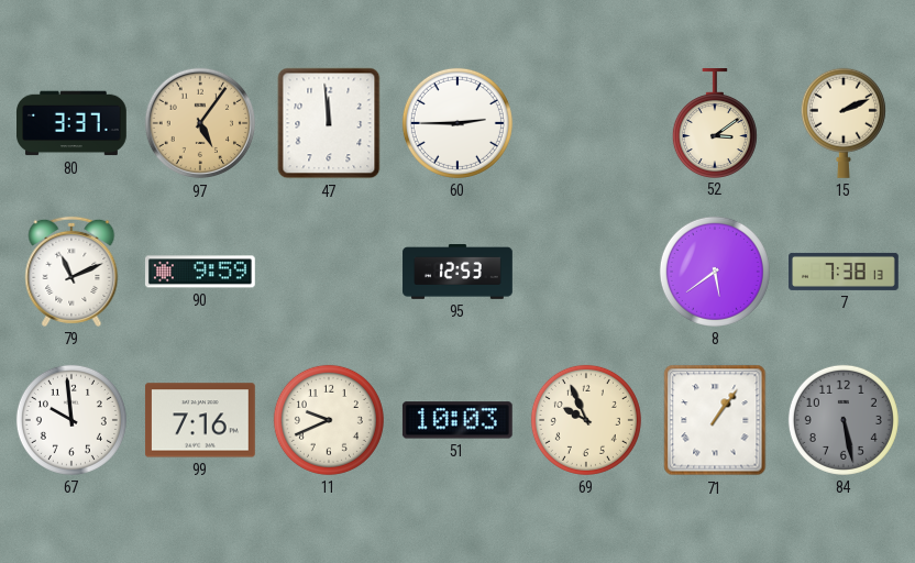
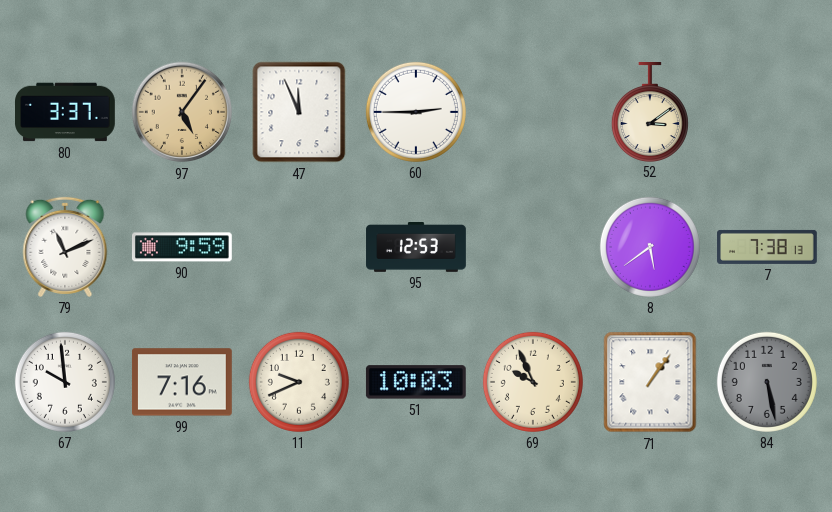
47: 11:59 -> 11:56 (299, 112)
15: 2:11 -> none (844, 123)
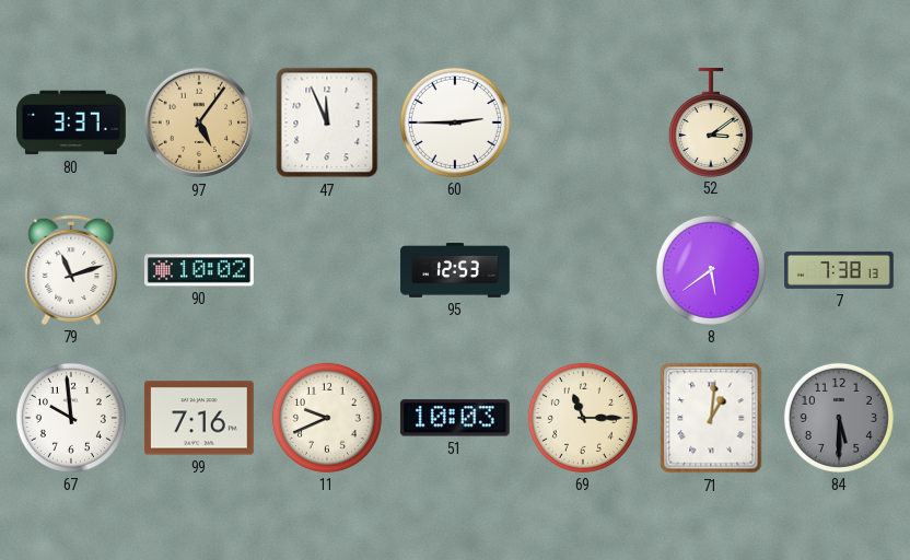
79: 11:11 -> 11:12 (71, 270)
90: 9:59 -> 10:02 (199, 270)
69: 9:56 -> 11:15 (583, 418)
71: 1:06 -> 1:01 (711, 418)
84: 5:28 -> 5:30 (839, 418)
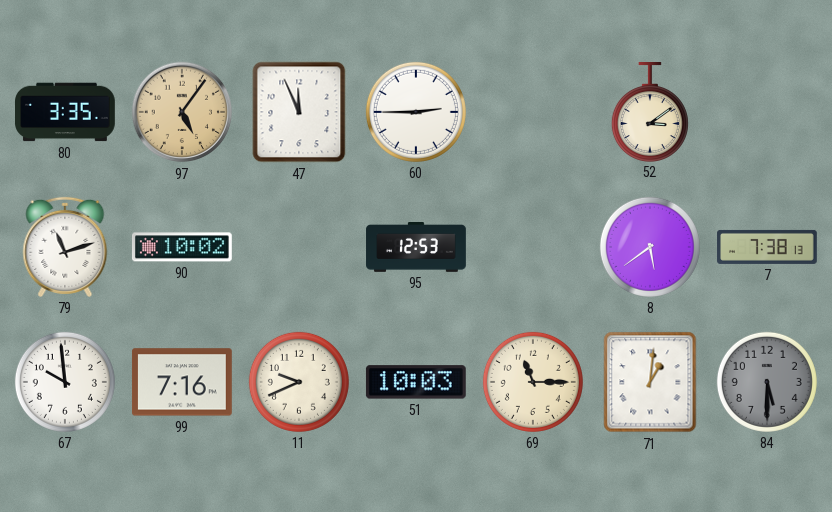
80: 3:37 -> 3:35 (66, 112)
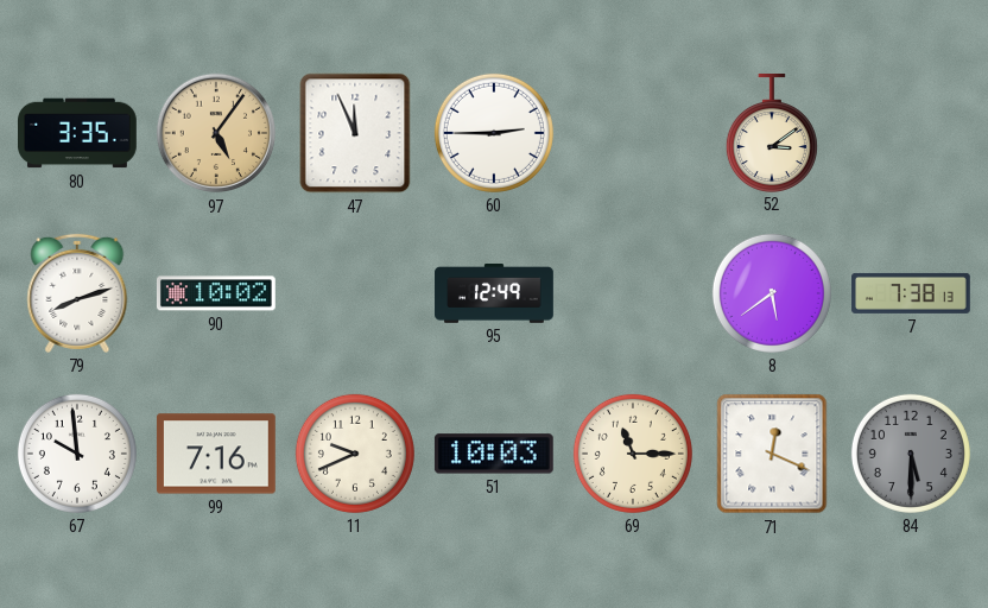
79: 11:12 -> 8:12 (77, 293)
95: 12:53 -> 12:49 (494, 294)
71: 1:01 -> 12:19 (772, 454)
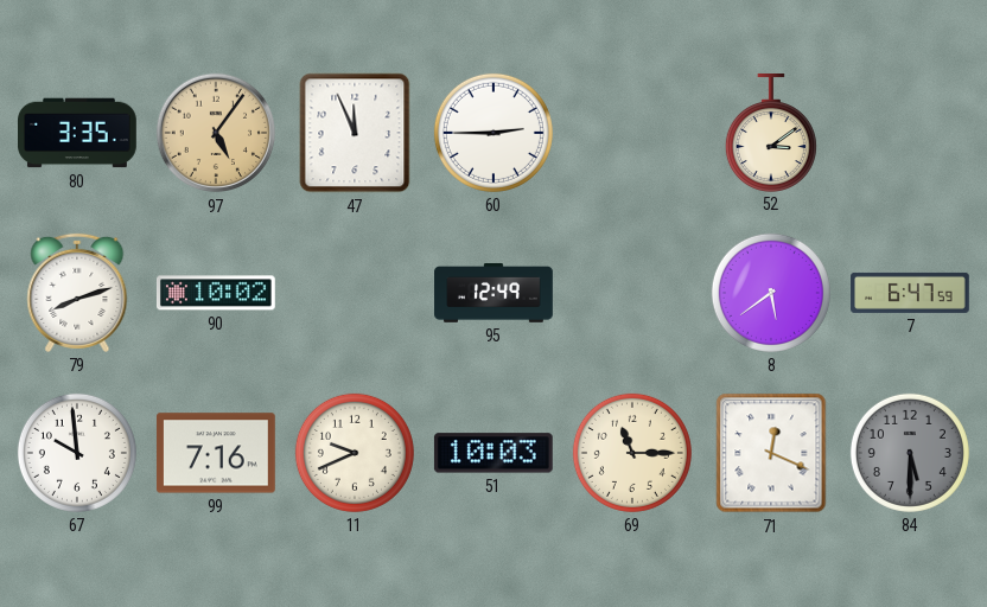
7: 7:38 -> 6:47 (910, 293)
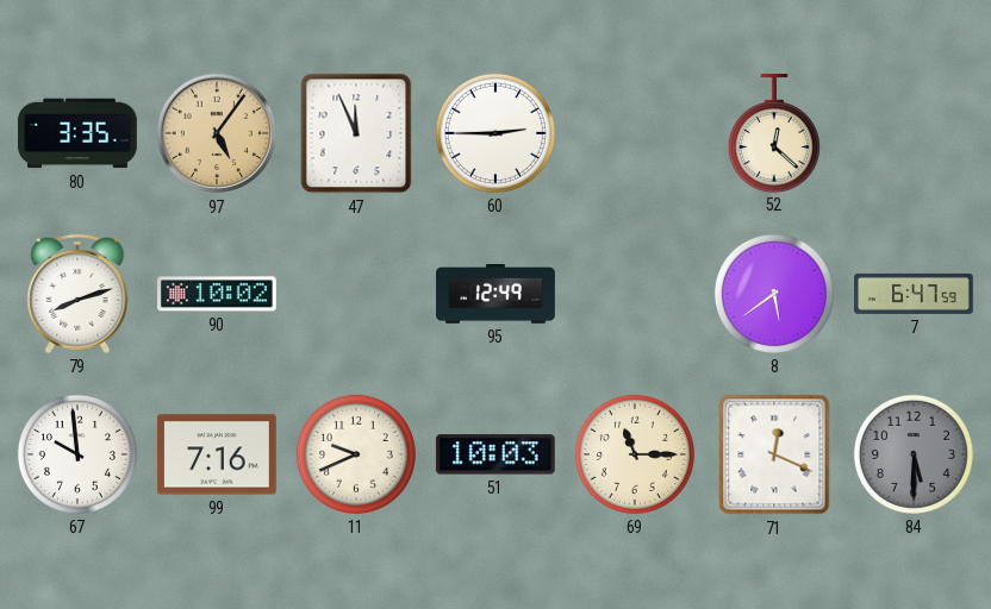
52: 3:09 -> 12:22 (774, 133)
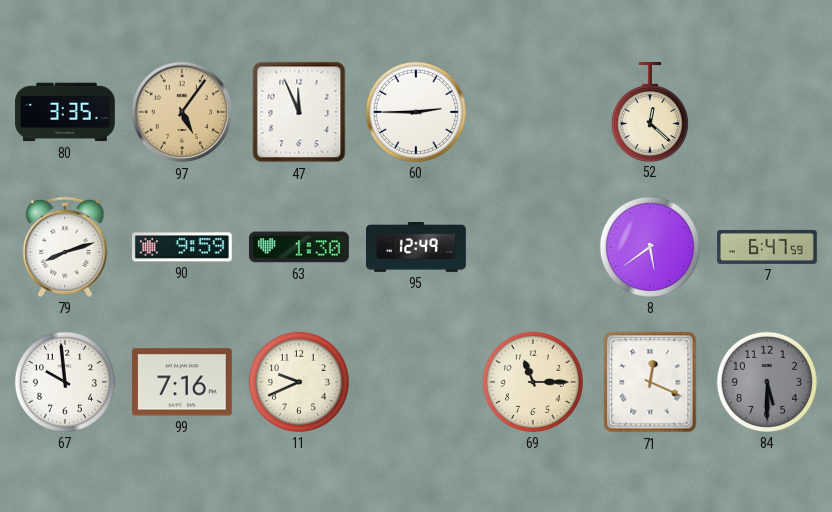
90: 10:02 -> 9:59 (182, 247)
63: none -> 1:30 (300, 247)
51: 10:03 -> none (495, 454)
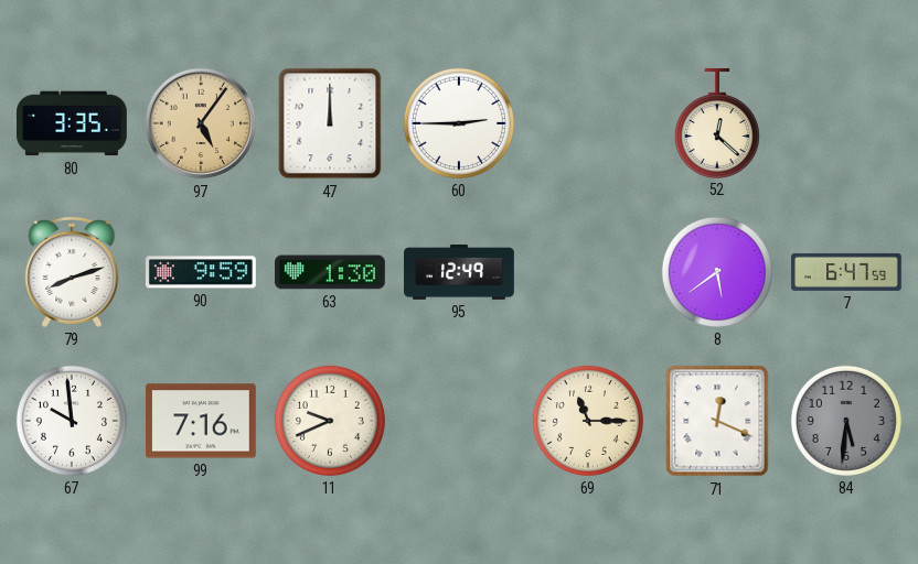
47: 11:56 -> 12:00 (330, 123)
84: 5:30 -> 5:31 (846, 421)
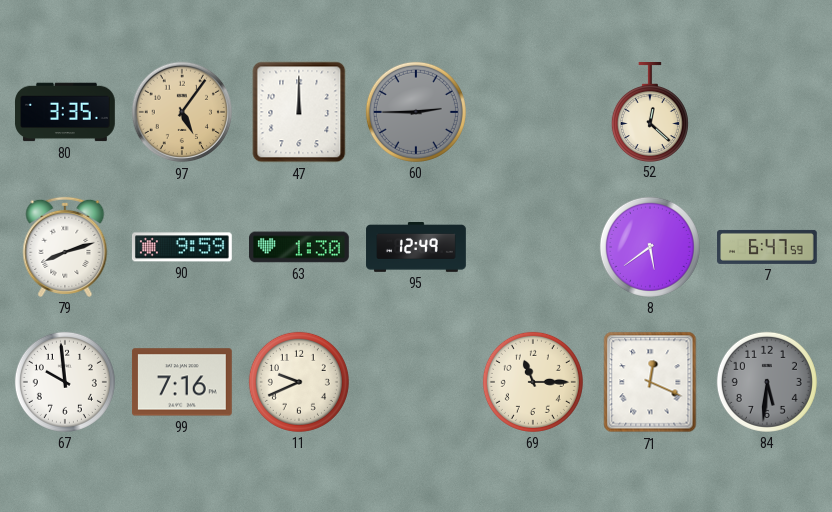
60 dial: white -> grey (416, 112)
